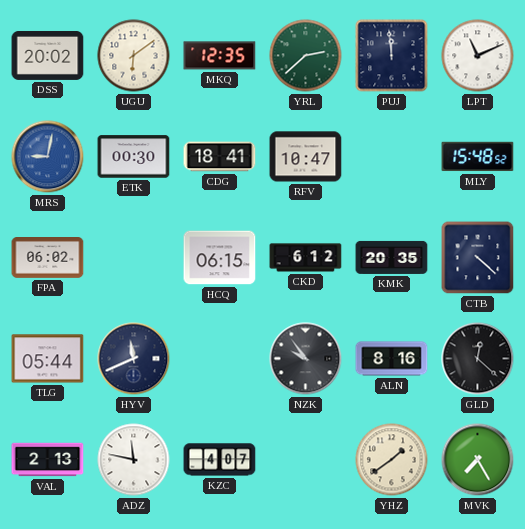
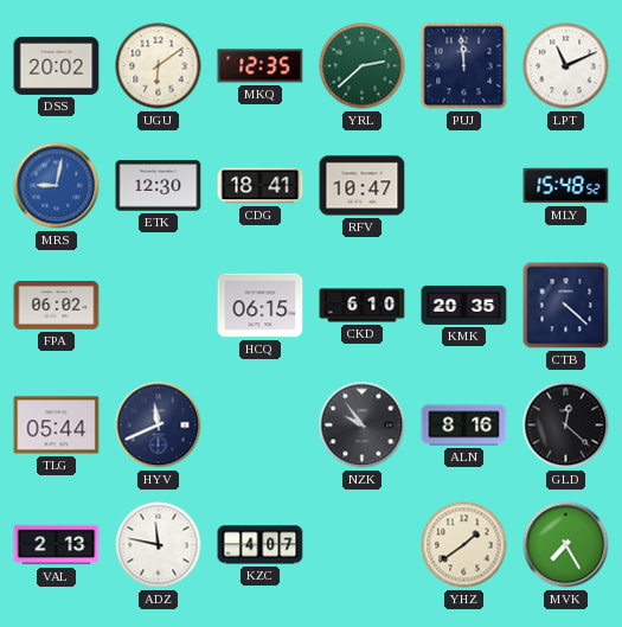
ETK: 00:30 -> 12:30 (159, 186)
CKD: 6:12 -> 6:10 (363, 306)
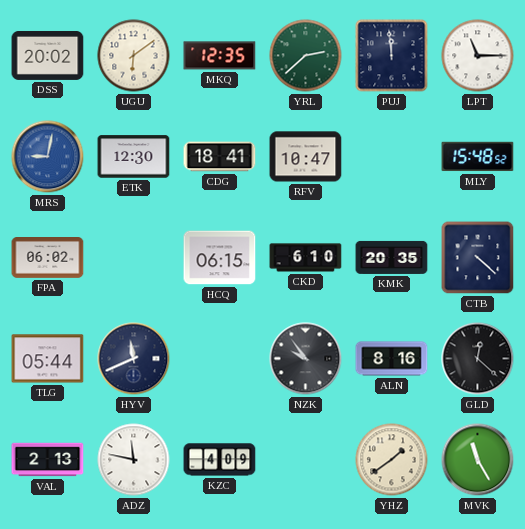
LPT: 11:11 -> 11:15 (478, 56)
KZC: 4:07 -> 4:09 (220, 460)
MVK: 7:25 -> 11:25 (478, 460)
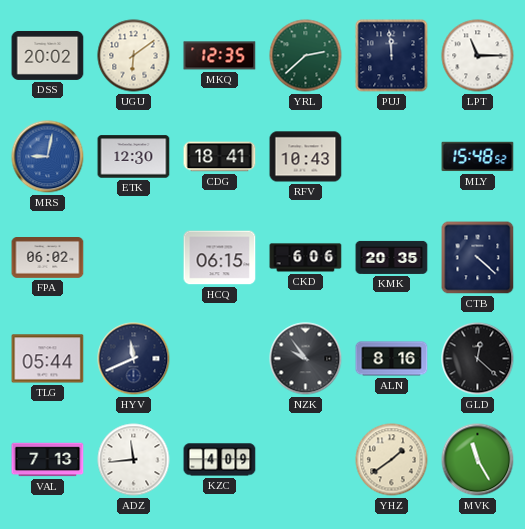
RFV: 10:47 -> 10:43 (306, 157)
CKD: 6:10 -> 6:06 (306, 258)
VAL: 2:13 -> 7:13 (48, 460)
ADZ: 11:47 -> 11:44 (134, 460)
